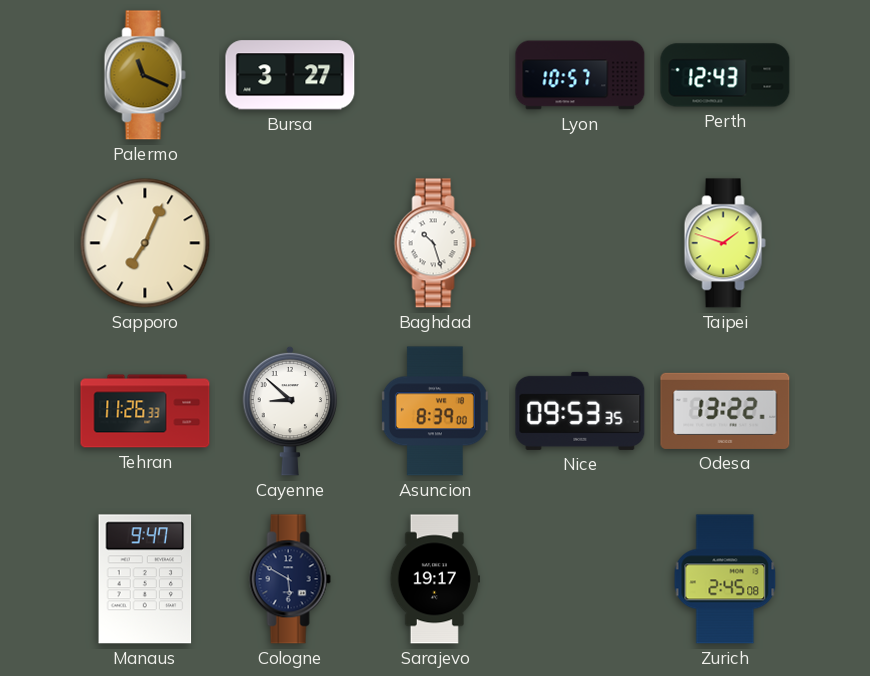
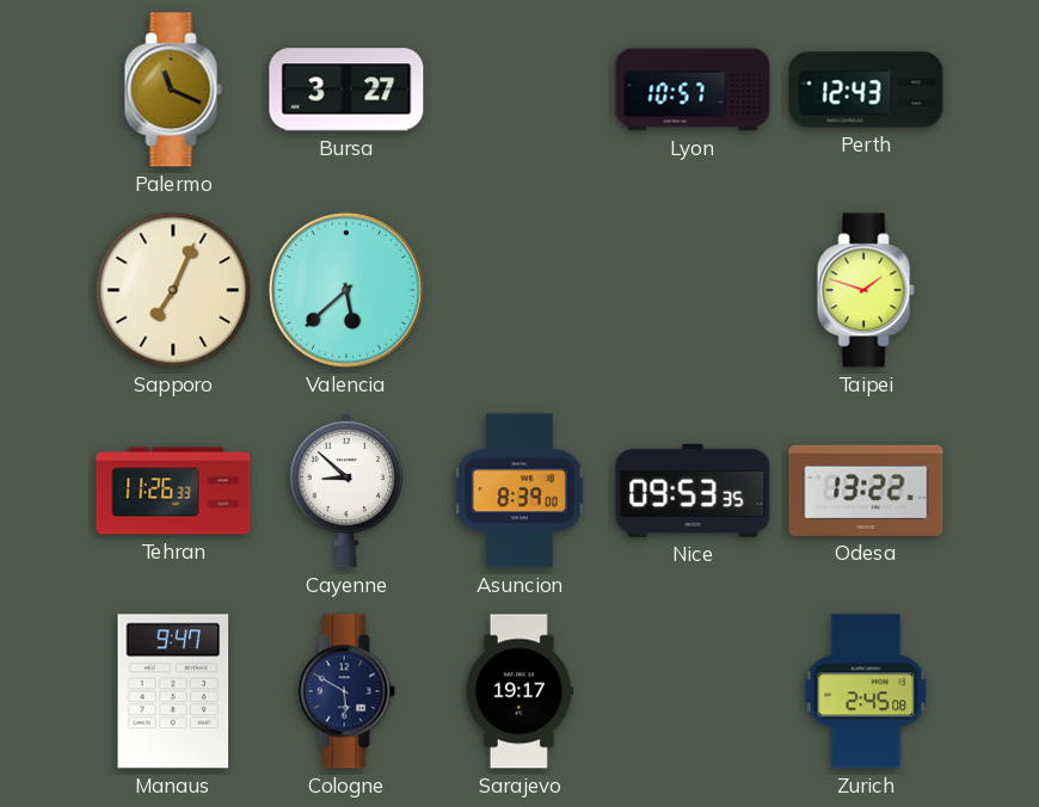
Valencia: none -> 5:38 (346, 290)
Baghdad: 10:27 -> none (435, 243)
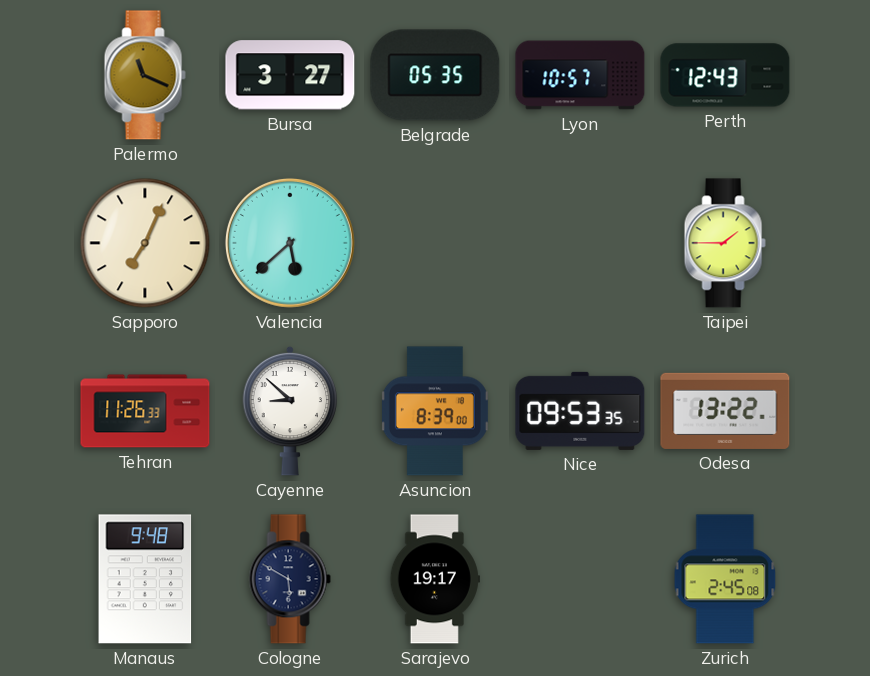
Belgrade: none -> 05:35 (435, 75)
Taipei: 1:48 -> 1:45 (725, 243)
Manaus: 9:47 -> 9:48 (145, 579)
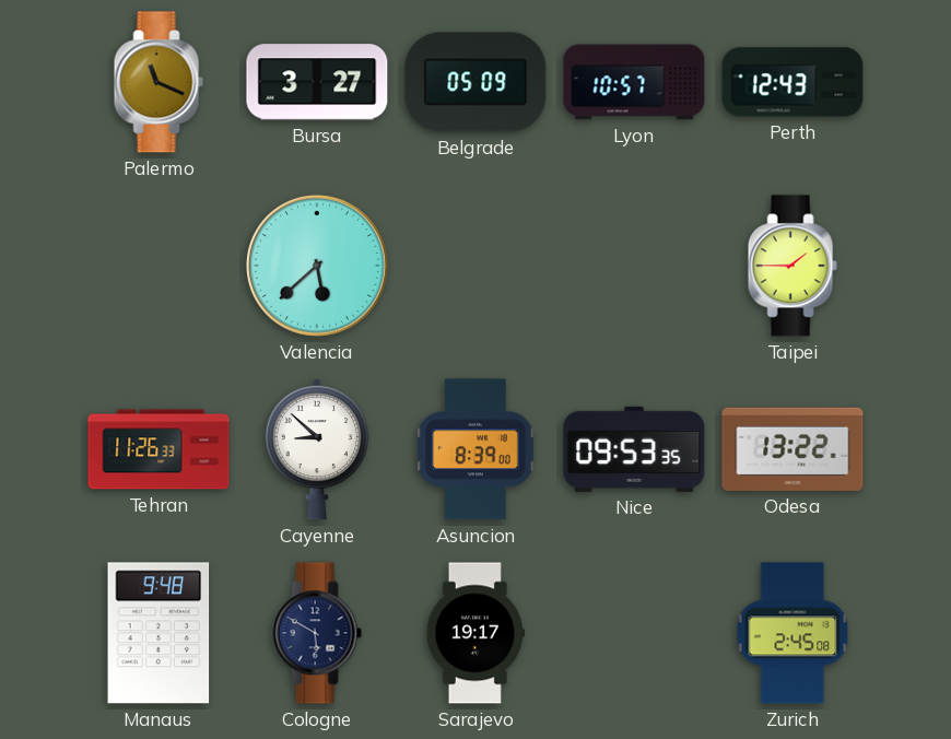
Belgrade: 05:35 -> 05:09 (476, 82)
Sapporo: 7:04 -> none (145, 243)
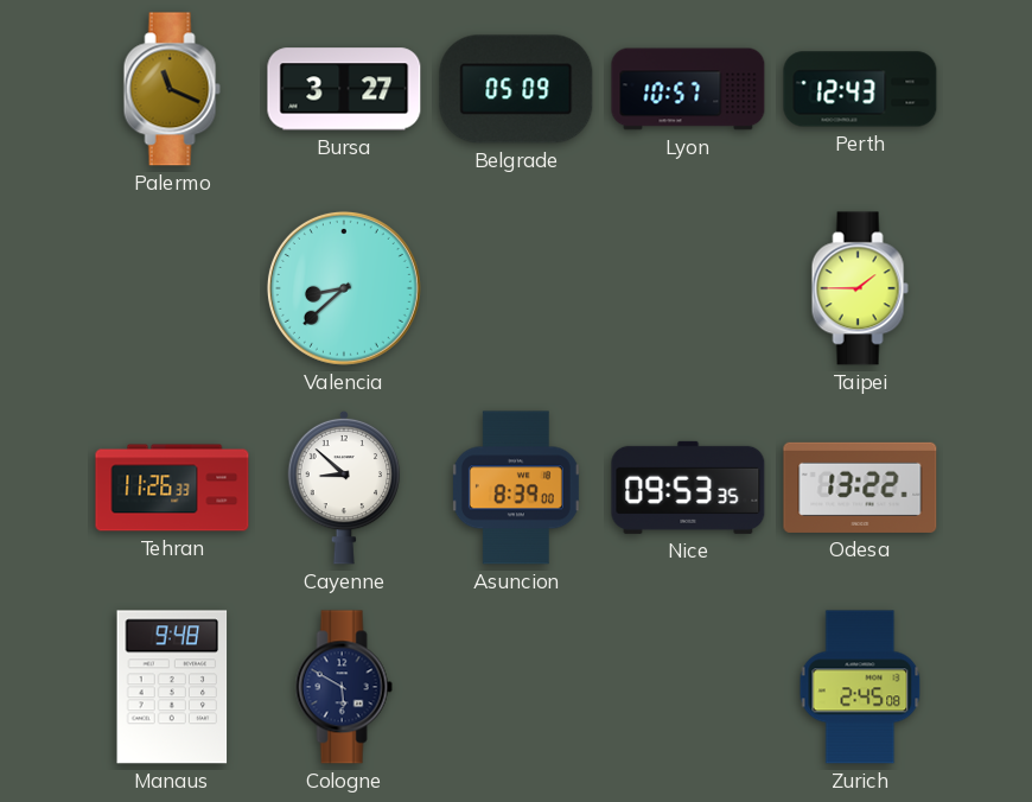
Valencia: 5:38 -> 8:38 (344, 288)
Sarajevo: 19:17 -> none (476, 633)
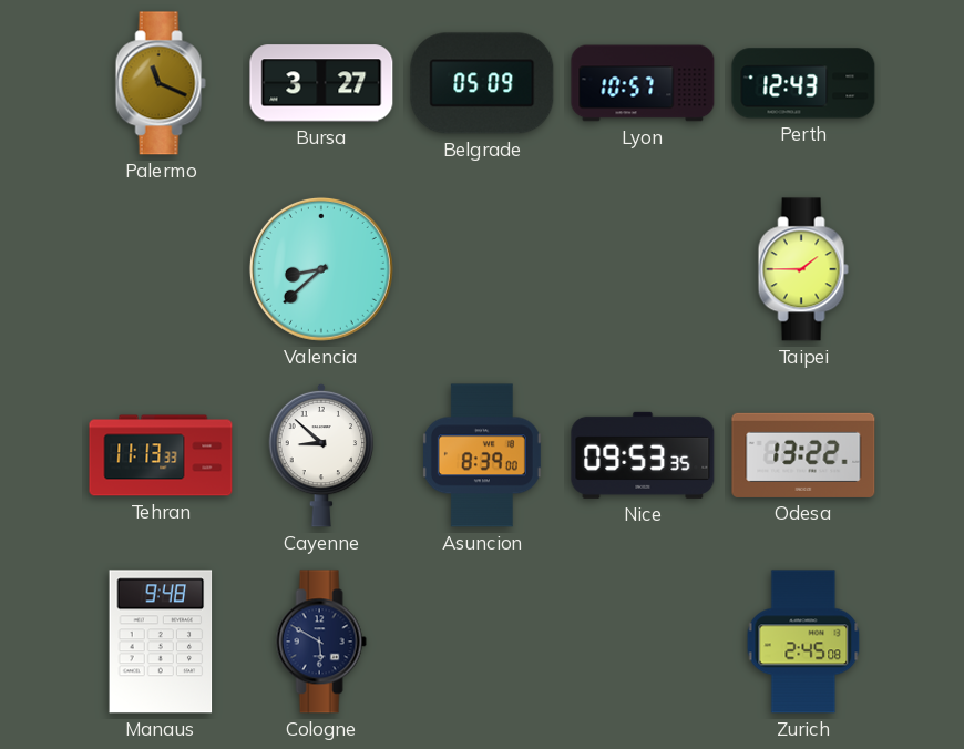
Tehran: 11:26 -> 11:13 (161, 455)
